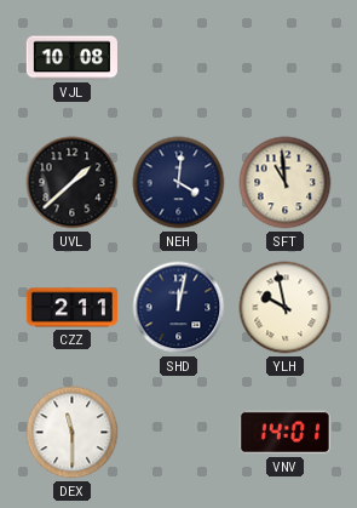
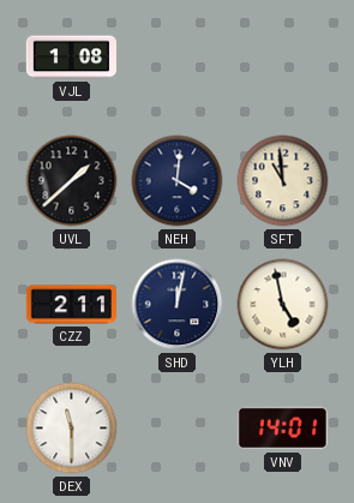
VJL: 10:08 -> 1:08 (71, 58)
YLH: 9:58 -> 4:58 (283, 305)
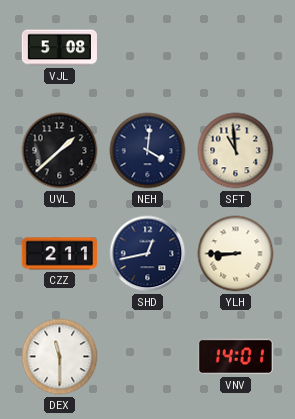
VJL: 1:08 -> 5:08 (59, 48)
SHD: 12:02 -> 12:43 (148, 254)
YLH: 4:58 -> 8:45 (236, 254)
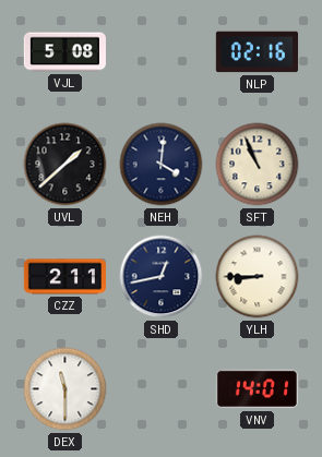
NLP: none -> 02:16 (257, 52)
SFT: 10:59 -> 10:56 (258, 165)
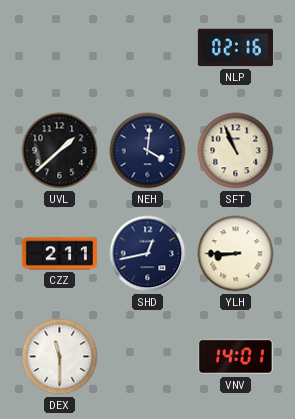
VJL: 5:08 -> none (64, 52)
